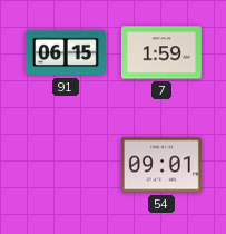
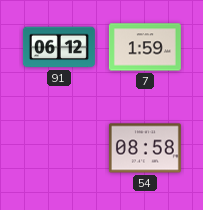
91: 06:15 -> 06:12 (59, 47)
54: 09:01 -> 08:58 (145, 148)
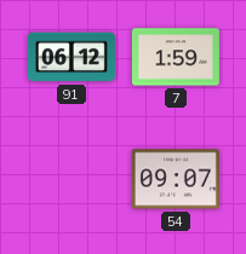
54: 08:58 -> 09:07 (176, 179)
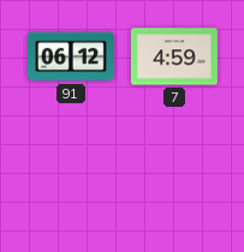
7: 1:59 -> 4:59 (174, 56)
54: 09:07 -> none (176, 179)
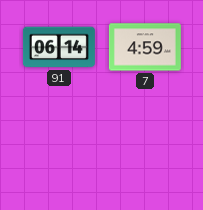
91: 06:12 -> 06:14 (59, 47)
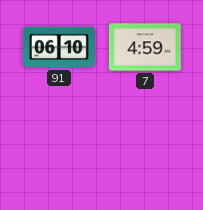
91: 06:14 -> 06:10 (59, 47)
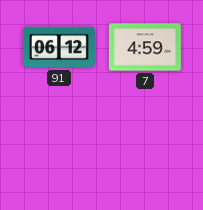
91: 06:10 -> 06:12 (59, 47)
